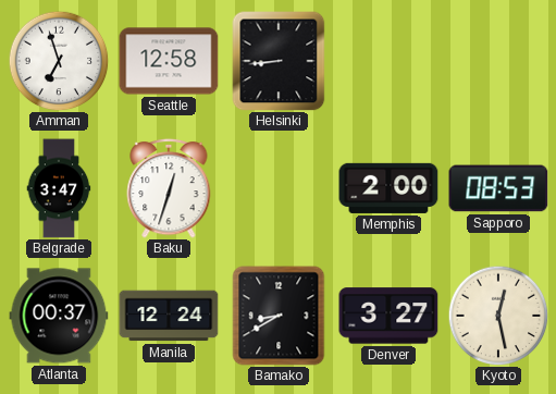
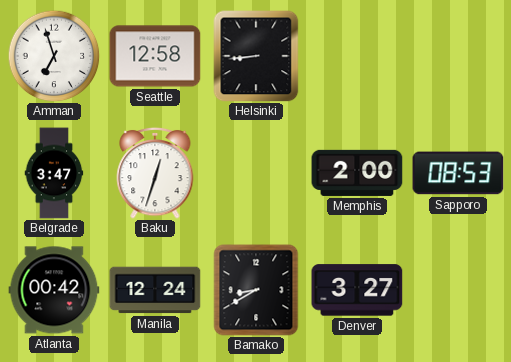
Atlanta: 00:37 -> 00:42 (54, 290)
Kyoto: 12:28 -> none (498, 316)
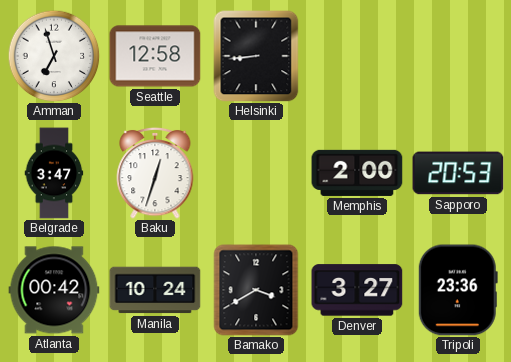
Sapporo: 08:53 -> 20:53 (458, 173)
Manila: 12:24 -> 10:24 (155, 290)
Bamako: 8:40 -> 3:40 (256, 290)
Tripoli: none -> 23:36 (458, 290)
